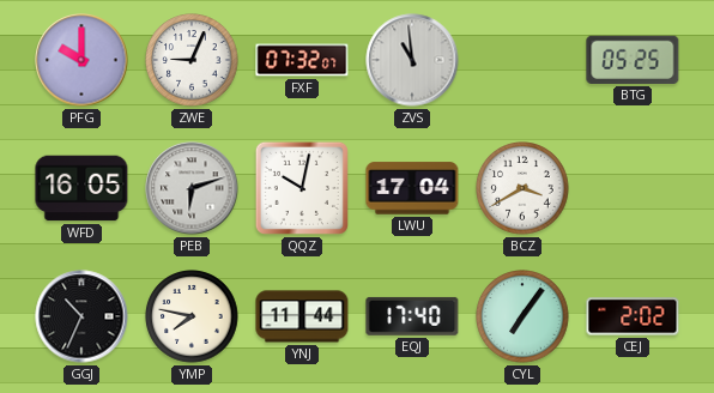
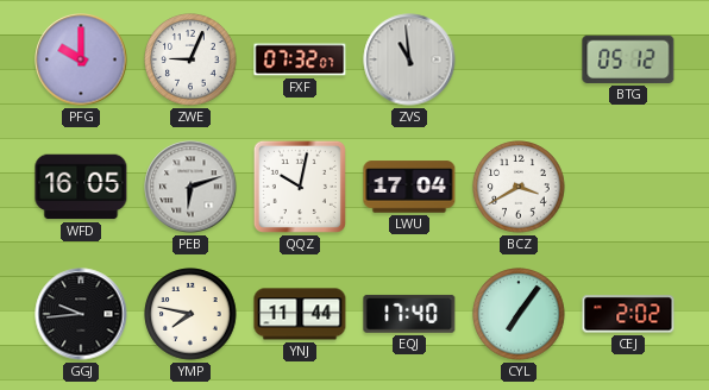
BTG: 05:25 -> 05:12 (628, 59)
GGJ: 10:34 -> 9:44 (81, 314)
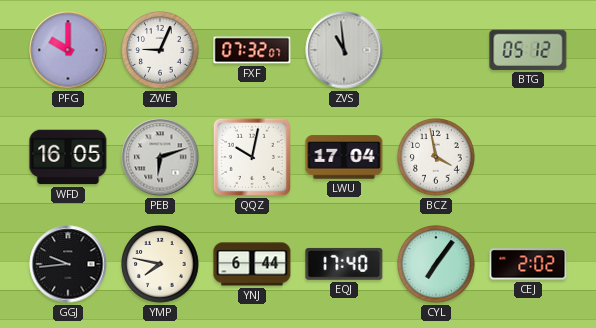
BCZ: 3:40 -> 3:58 (436, 157)
YNJ: 11:44 -> 6:44 (252, 264)
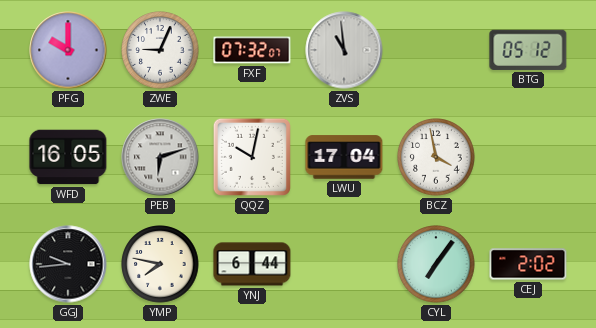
EQJ: 17:40 -> none (344, 264)
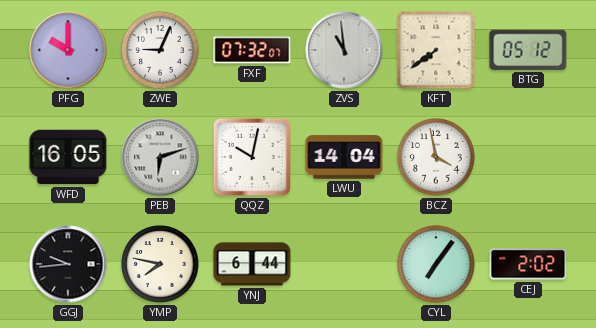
KFT: none -> 7:39 (436, 50)
LWU: 17:04 -> 14:04 (344, 157)
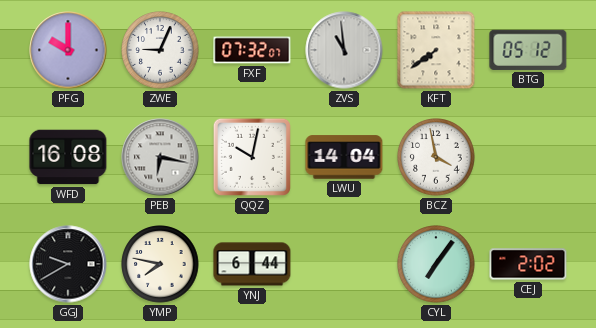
WFD: 16:05 -> 16:08 (68, 157)
PEB: 6:12 -> 6:17 (160, 157)
GGJ: 9:44 -> 9:40 (68, 264)
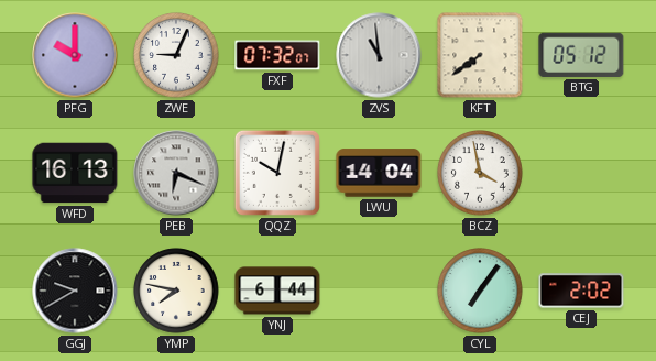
WFD: 16:08 -> 16:13 (75, 173)
PEB: 6:17 -> 6:19 (176, 173)
